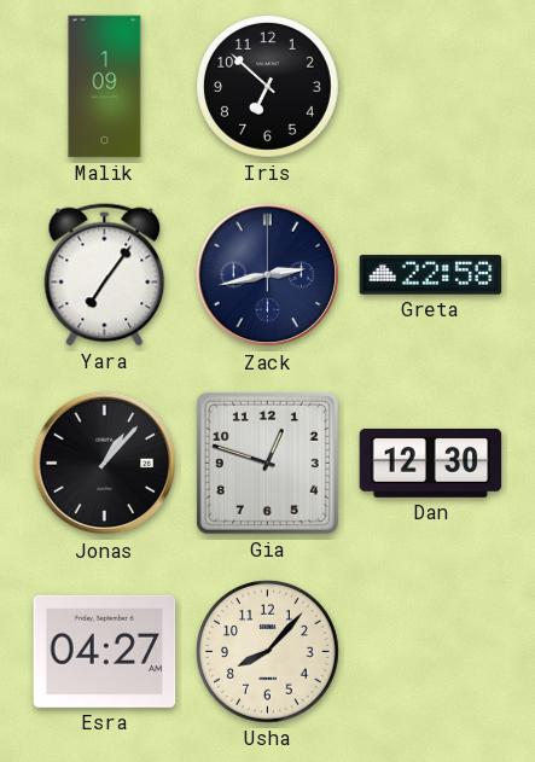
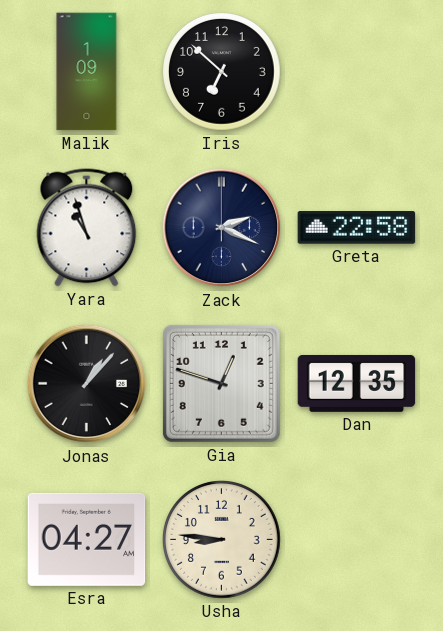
Yara: 7:06 -> 10:57 (87, 228)
Zack: 2:43 -> 2:19 (222, 228)
Dan: 12:30 -> 12:35 (357, 383)
Usha: 8:07 -> 8:46 (222, 540)
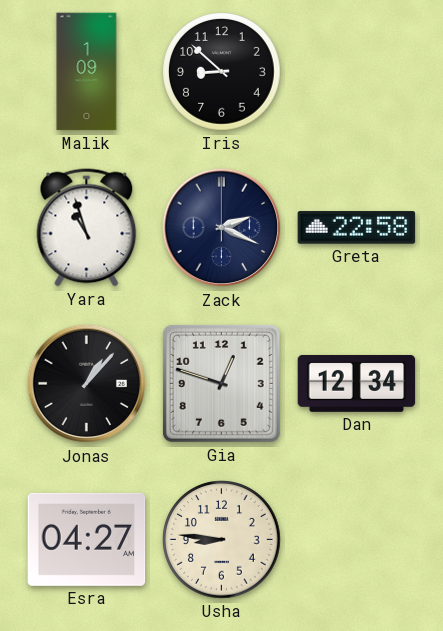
Iris: 6:52 -> 8:52 (222, 72)
Dan: 12:35 -> 12:34 (357, 383)
